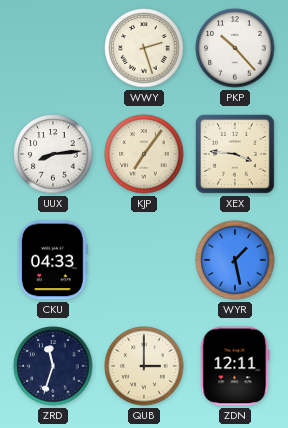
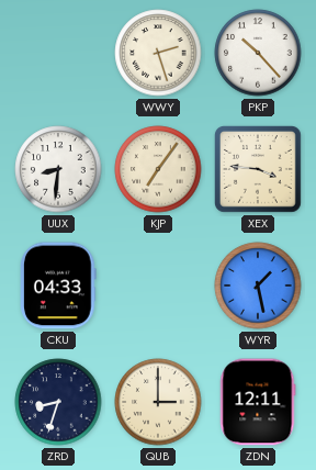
UUX: 8:14 -> 8:31 (58, 169)
ZRD: 11:33 -> 8:33 (58, 402)
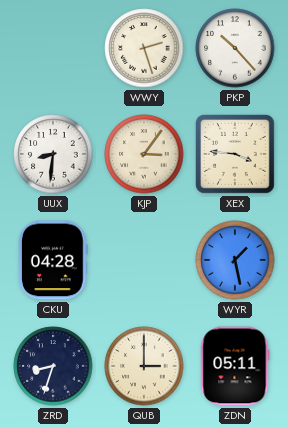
KJP: 7:06 -> 3:06 (144, 154)
CKU: 04:33 -> 04:28 (53, 260)
ZDN: 12:11 -> 05:11 (235, 366)
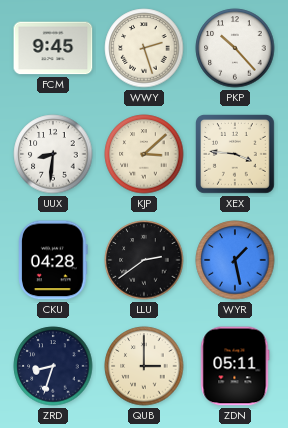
FCM: none -> 9:45 (53, 48)
KJP: 3:06 -> 3:08 (144, 154)
LLU: none -> 2:39 (144, 260)
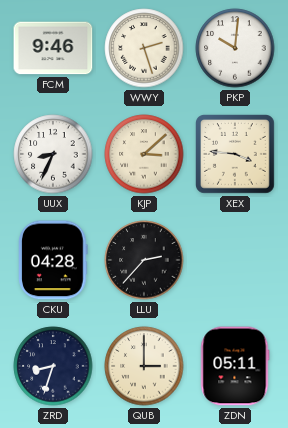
FCM: 9:45 -> 9:46 (53, 48)
PKP: 10:23 -> 10:01 (235, 48)
UUX: 8:31 -> 8:34 (53, 154)
LLU: 2:39 -> 2:37 (144, 260)
WYR: 1:28 -> none (235, 260)
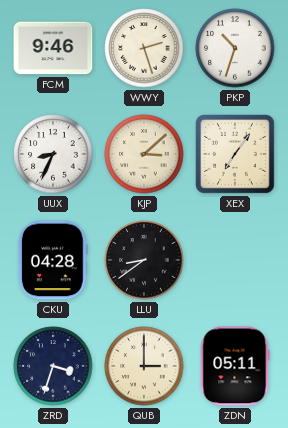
PKP: 10:01 -> 10:33 (235, 48)
XEX: 3:46 -> 7:06 (236, 155)
LLU: 2:37 -> 8:39 (144, 260)
ZRD: 8:33 -> 3:33 (53, 366)
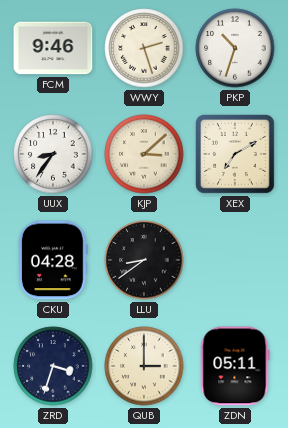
UUX: 8:34 -> 8:36 (53, 154)
XEX: 7:06 -> 7:10 (236, 155)
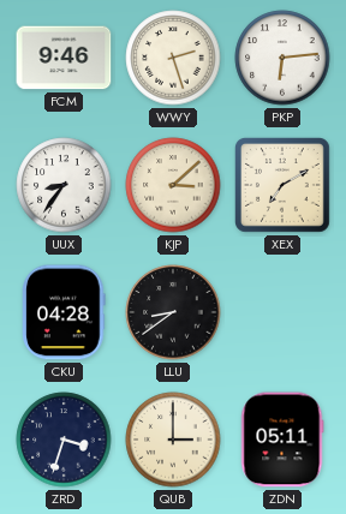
PKP: 10:33 -> 6:14 (282, 58)
